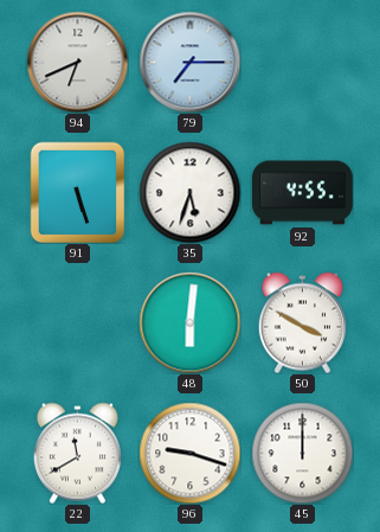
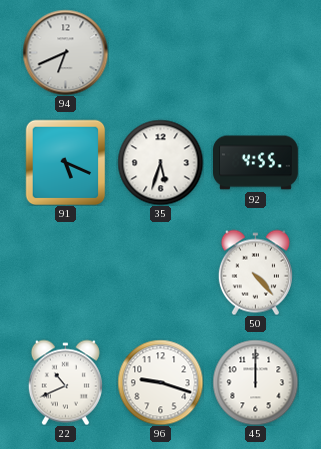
79: 7:15 -> none (189, 62)
91: 5:27 -> 5:19 (66, 162)
48: 6:01 -> none (189, 322)
50: 3:50 -> 4:23 (255, 272)
22: 11:40 -> 10:41 (65, 382)
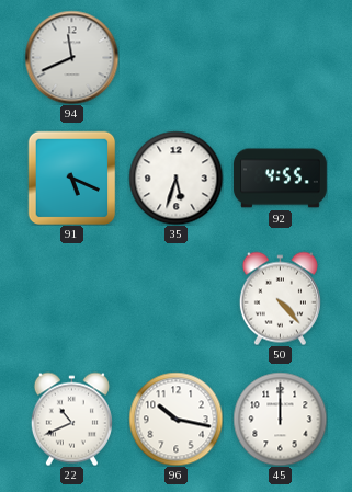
94: 6:41 -> 11:41 (71, 57)
96: 9:18 -> 10:17 (175, 419)
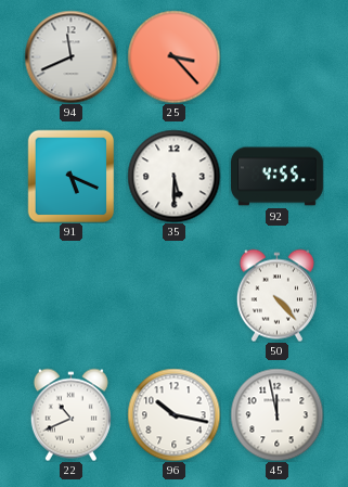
25: none -> 3:23 (173, 56)
35: 5:33 -> 5:30 (173, 176)
45: 12:00 -> 11:58 (276, 414)
